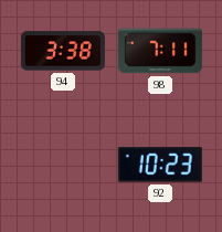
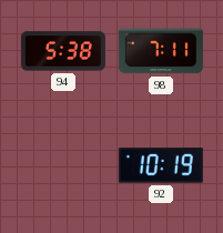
94: 3:38 -> 5:38 (63, 51)
92: 10:23 -> 10:19 (161, 165)
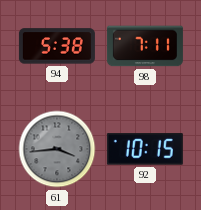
61: none -> 3:44 (57, 149)
92: 10:19 -> 10:15 (145, 149)
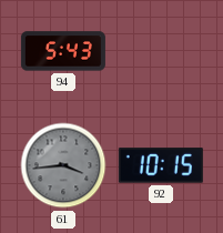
94: 5:38 -> 5:43 (63, 51)
98: 7:11 -> none (145, 46)
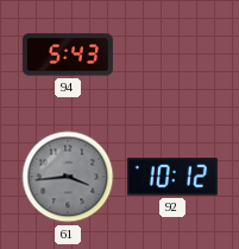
92: 10:15 -> 10:12 (172, 177)
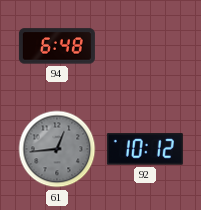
94: 5:43 -> 6:48 (57, 46)
61: 3:44 -> 12:44 (57, 149)
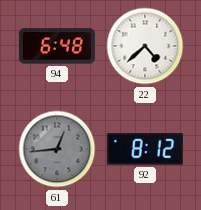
22: none -> 4:38 (145, 46)
92: 10:12 -> 8:12 (145, 149)
